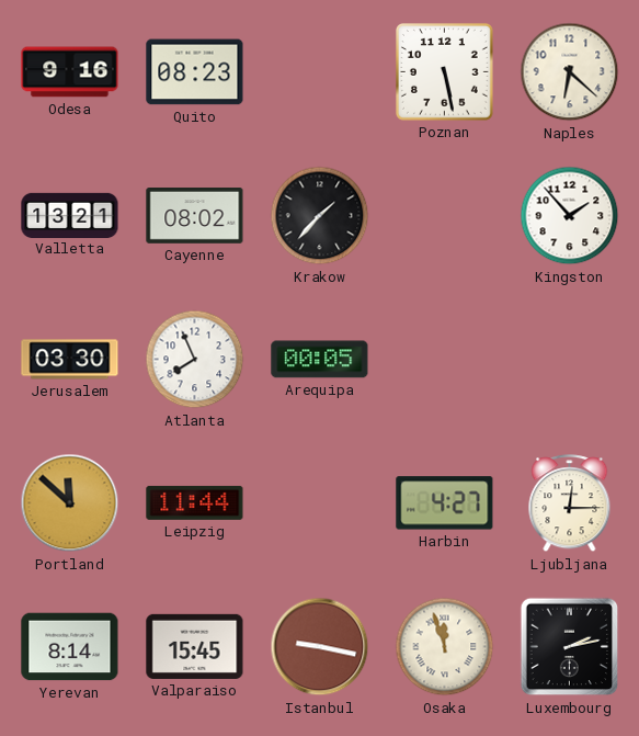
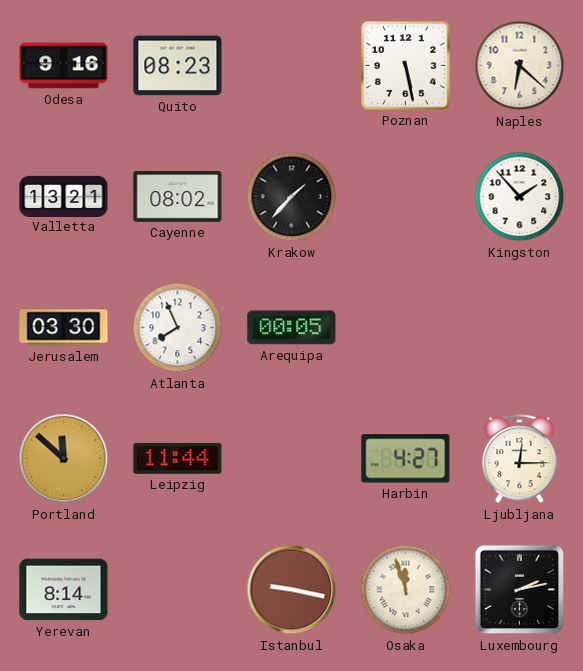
Valparaiso: 15:45 -> none (195, 646)
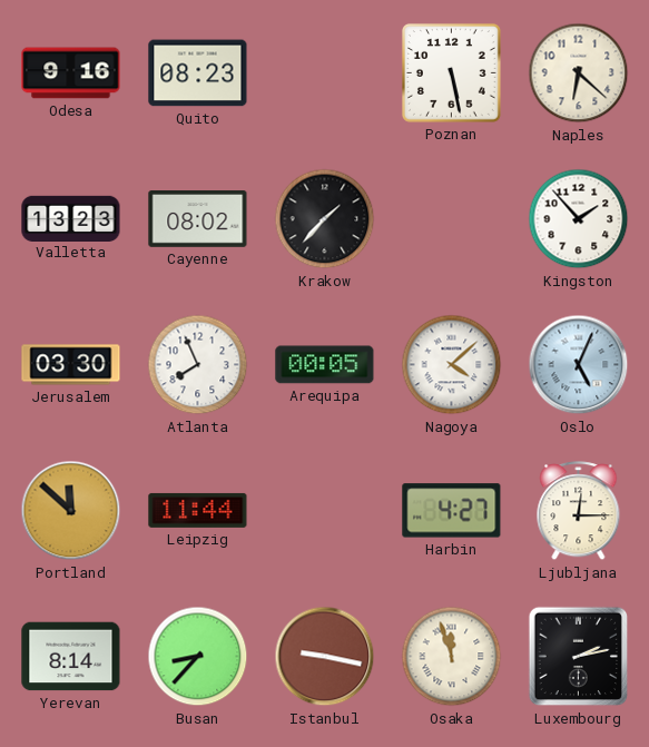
Valletta: 13:21 -> 13:23 (71, 218)
Nagoya: none -> 4:08 (452, 365)
Oslo: none -> 5:04 (579, 365)
Busan: none -> 8:37 (198, 657)
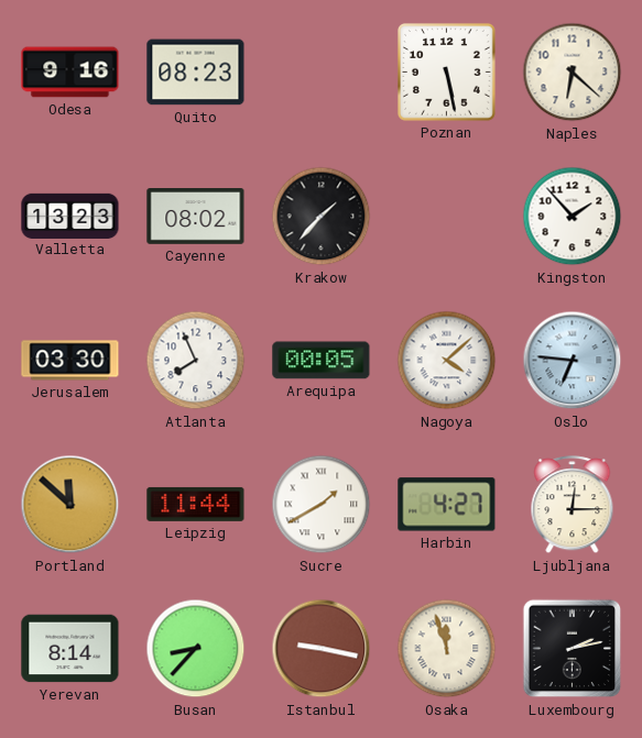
Oslo: 5:04 -> 6:46 (573, 361)
Sucre: none -> 1:40 (322, 505)
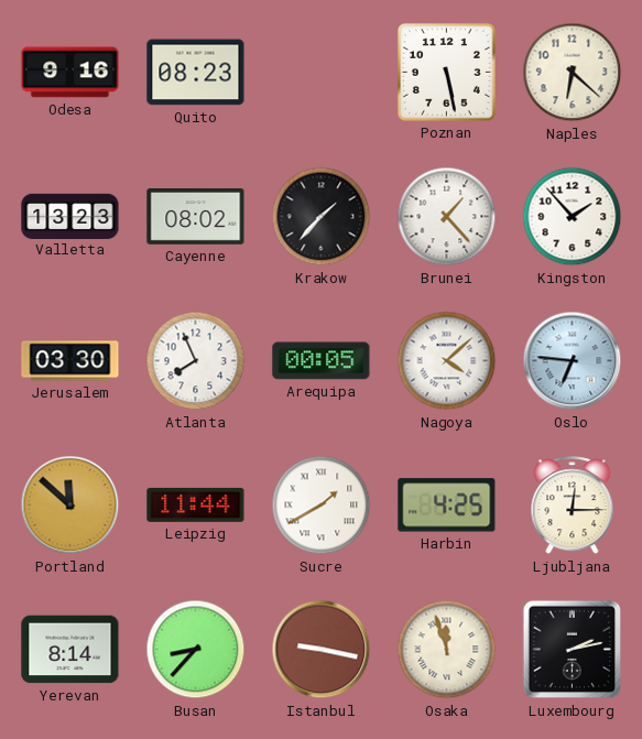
Brunei: none -> 1:23 (447, 217)
Harbin: 4:27 -> 4:25 (447, 506)
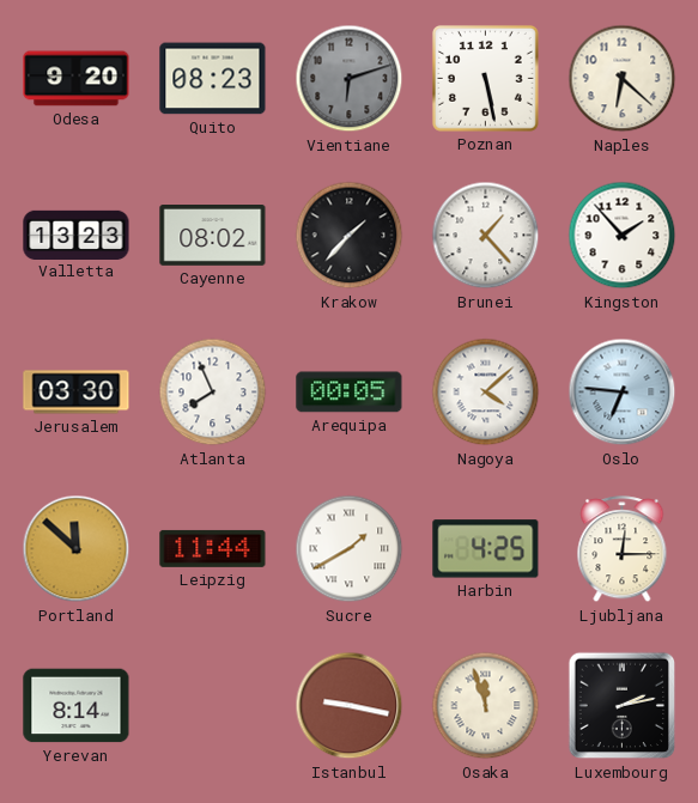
Odesa: 9:16 -> 9:20 (77, 79)
Vientiane: none -> 6:12 (350, 79)
Busan: 8:37 -> none (196, 650)
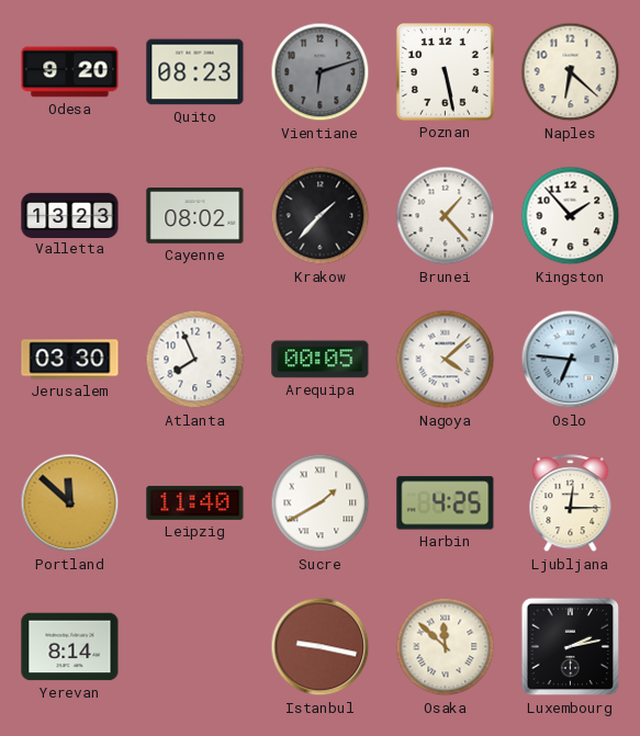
Leipzig: 11:44 -> 11:40 (195, 502)
Osaka: 11:57 -> 11:52 (446, 647)
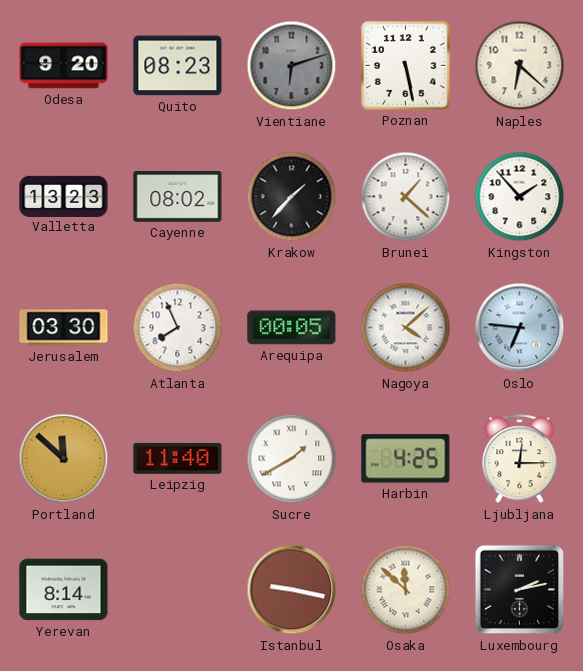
Brunei: 1:23 -> 1:22 (406, 197)
